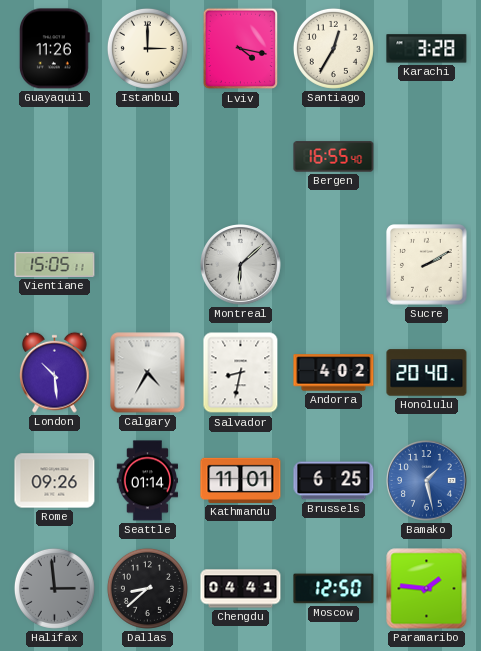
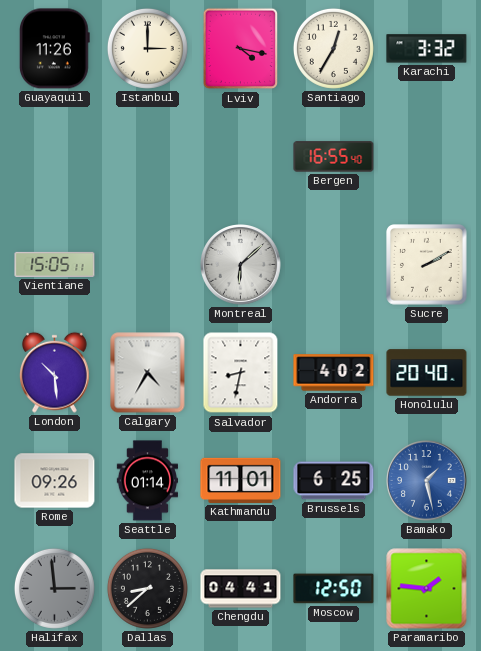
Karachi: 3:28 -> 3:32 (427, 49)
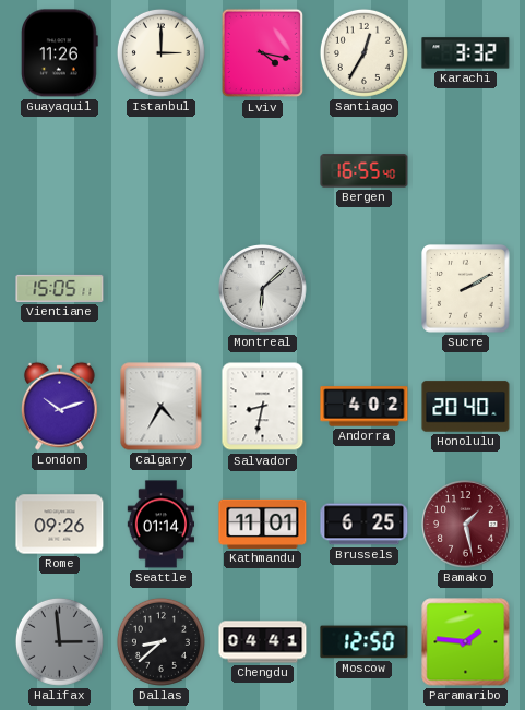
London: 10:29 -> 10:12 (59, 406)
Bamako dial: blue -> burgundy (466, 525)
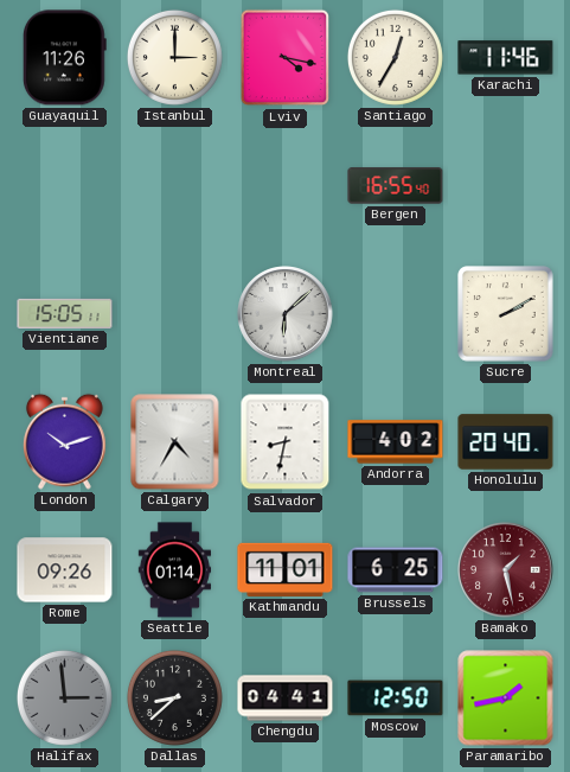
Karachi: 3:32 -> 11:46 (506, 58)
Paramaribo: 1:46 -> 1:43 (506, 698)
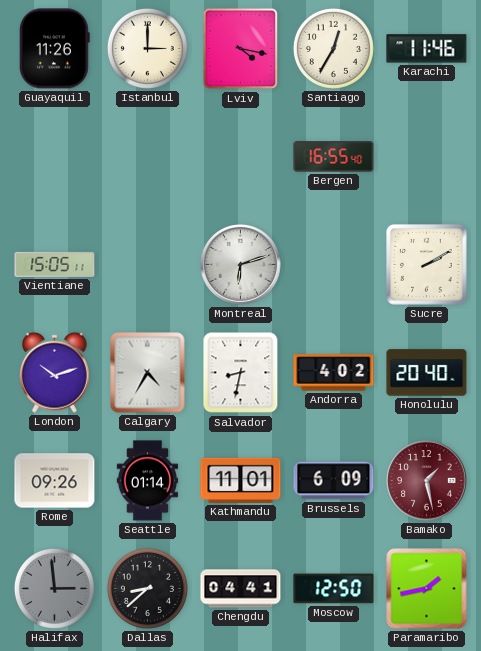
Montreal: 6:08 -> 6:12 (241, 265)
Brussels: 6:25 -> 6:09 (334, 481)
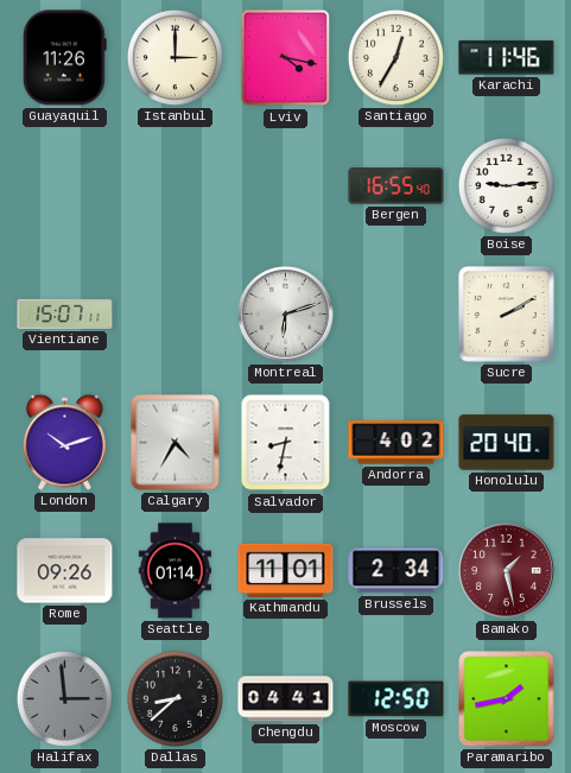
Boise: none -> 9:14 (506, 185)
Vientiane: 15:05 -> 15:07 (65, 313)
Brussels: 6:09 -> 2:34 (396, 571)
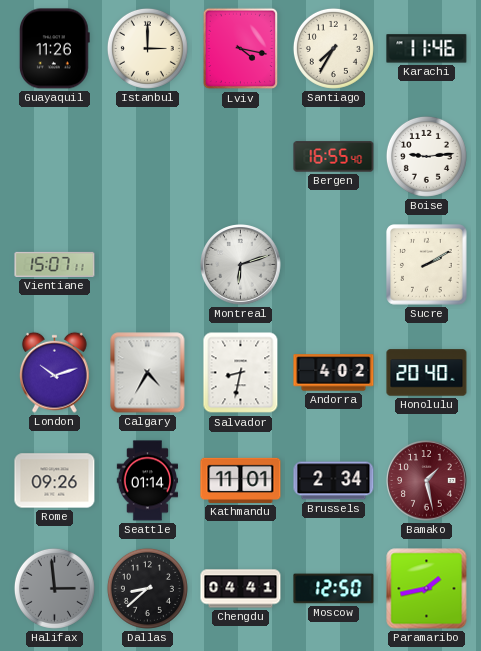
Santiago: 12:35 -> 7:35 (333, 48)
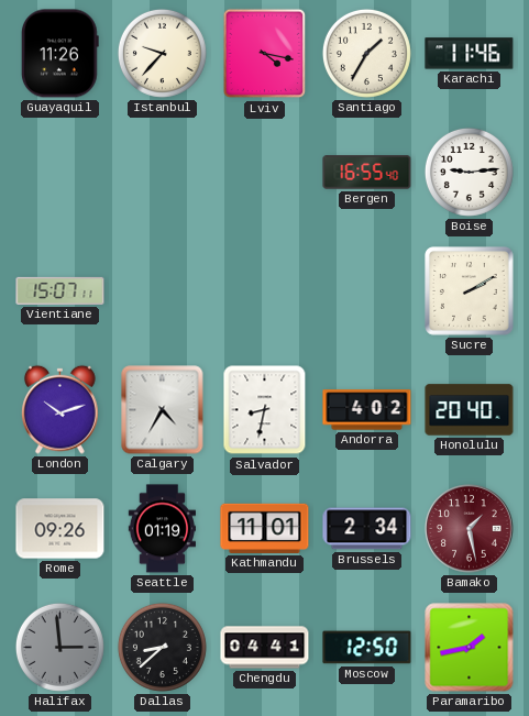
Istanbul: 3:00 -> 9:37 (162, 53)
Santiago: 7:35 -> 1:35 (366, 53)
Montreal: 6:12 -> none (241, 265)
Seattle: 01:14 -> 01:19 (163, 529)
